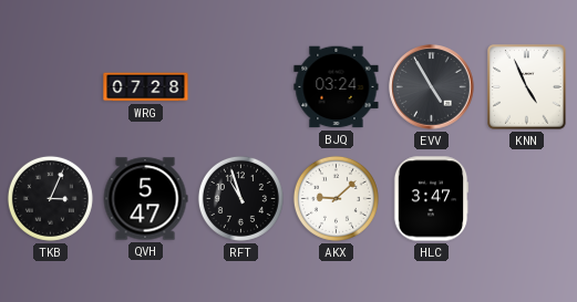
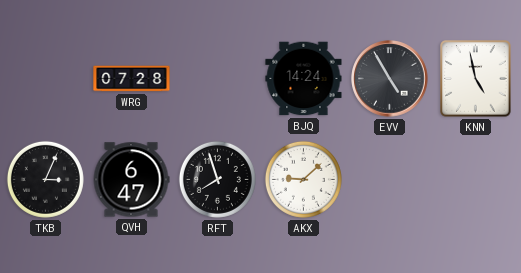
BJQ: 03:24 -> 14:24 (304, 79)
KNN: 4:56 -> 4:58 (476, 79)
QVH: 5:47 -> 6:47 (131, 180)
RFT: 10:57 -> 7:57 (217, 179)
HLC: 3:47 -> none (431, 199)
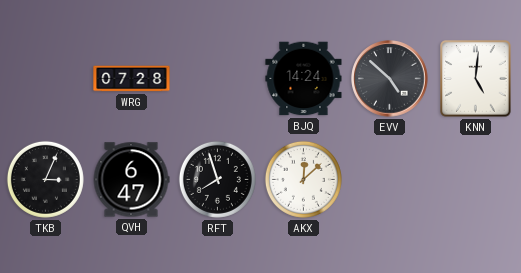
EVV: 4:55 -> 4:52 (390, 79)
KNN: 4:58 -> 5:01 (476, 79)
AKX: 9:08 -> 12:08 (303, 179)
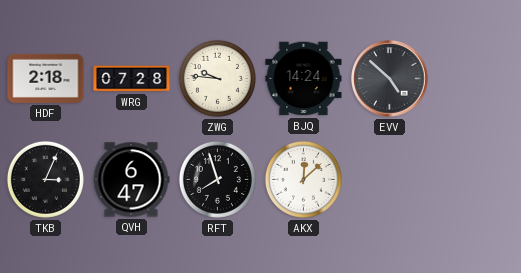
HDF: none -> 2:18 (46, 78)
ZWG: none -> 9:46 (217, 78)
KNN: 5:01 -> none (476, 79)
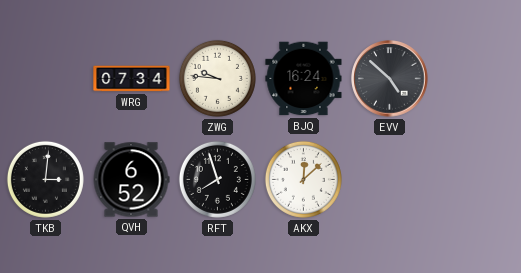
HDF: 2:18 -> none (46, 78)
WRG: 07:28 -> 07:34 (132, 79)
BJQ: 14:24 -> 16:24 (304, 79)
TKB: 3:04 -> 3:01 (45, 179)
QVH: 6:47 -> 6:52 (131, 180)
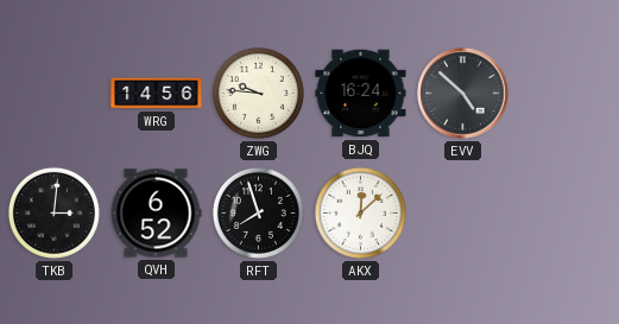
WRG: 07:34 -> 14:56 (157, 94)
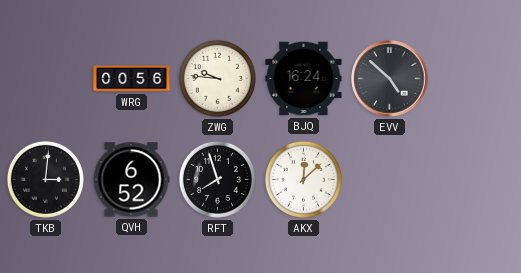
WRG: 14:56 -> 00:56 (132, 79)
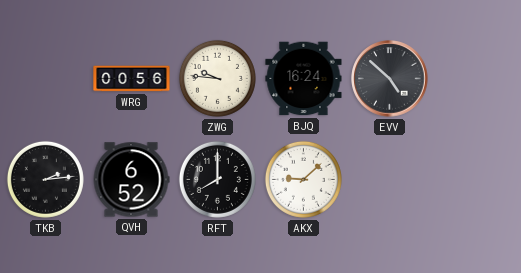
TKB: 3:01 -> 2:14 (45, 179)
RFT: 7:57 -> 8:00 (217, 179)
AKX: 12:08 -> 9:08 (303, 179)
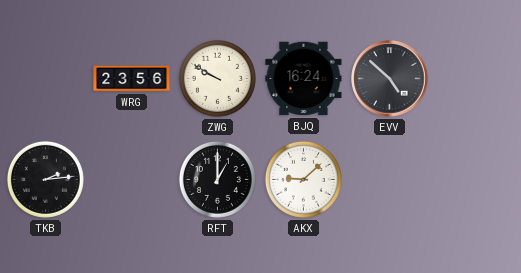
WRG: 00:56 -> 23:56 (132, 79)
ZWG: 9:46 -> 9:50 (217, 78)
QVH: 6:52 -> none (131, 180)
RFT: 8:00 -> 1:00 (217, 179)
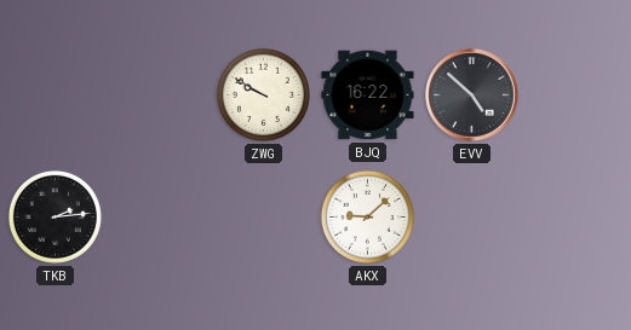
WRG: 23:56 -> none (132, 79)
BJQ: 16:24 -> 16:22 (368, 95)
RFT: 1:00 -> none (217, 179)
